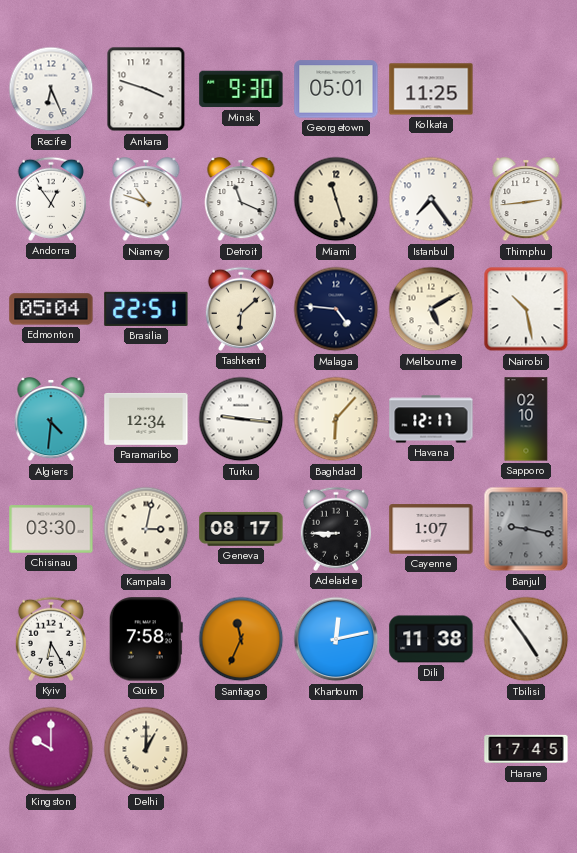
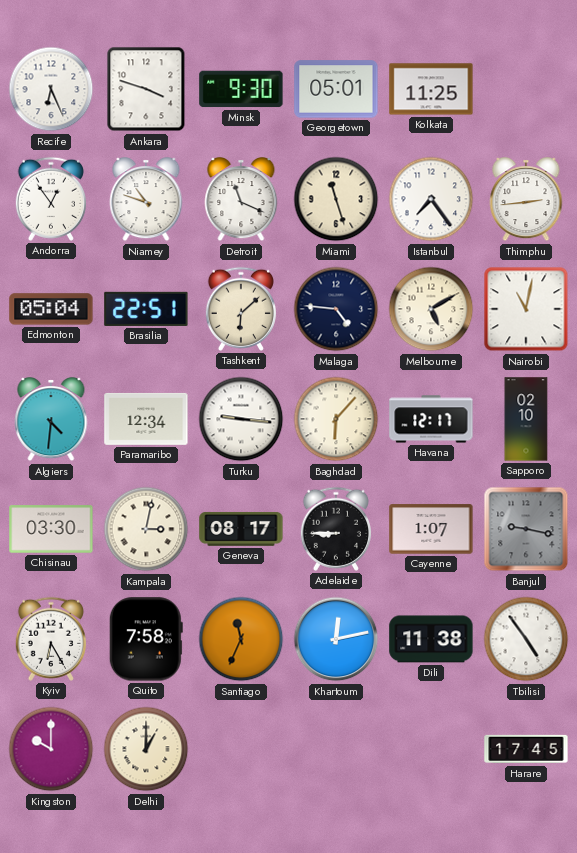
Nairobi: 10:28 -> 11:02 (526, 309)
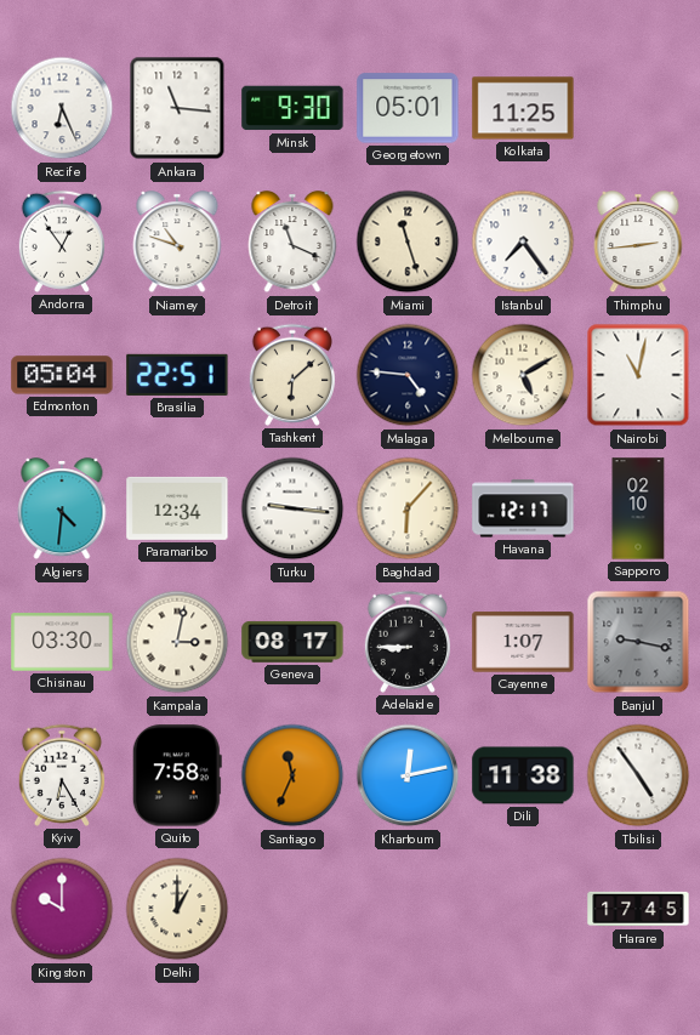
Ankara: 3:48 -> 11:16 (177, 108)
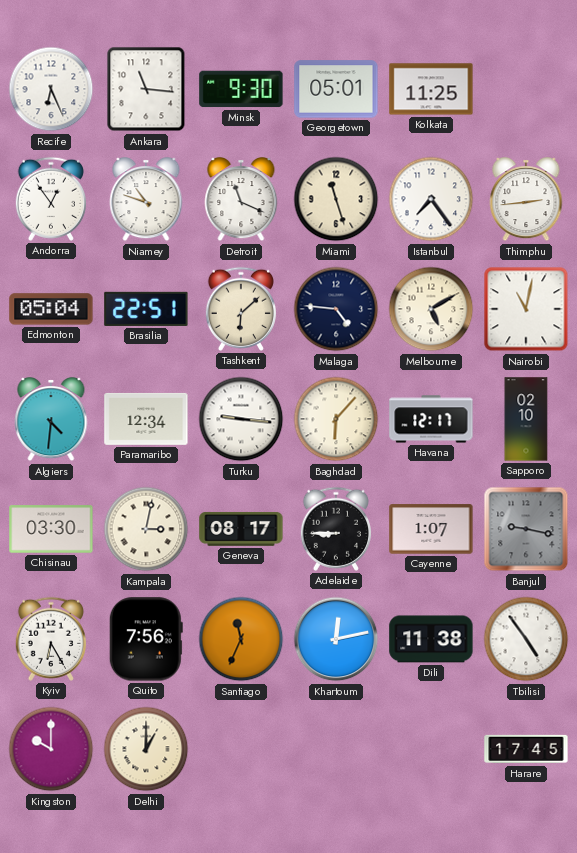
Quito: 7:58 -> 7:56 (146, 639)
